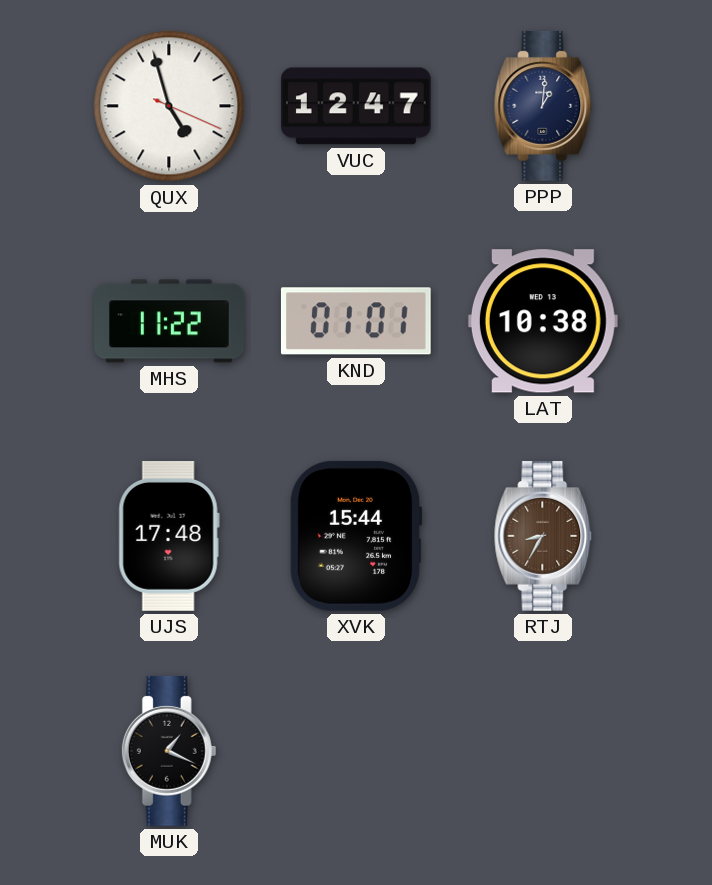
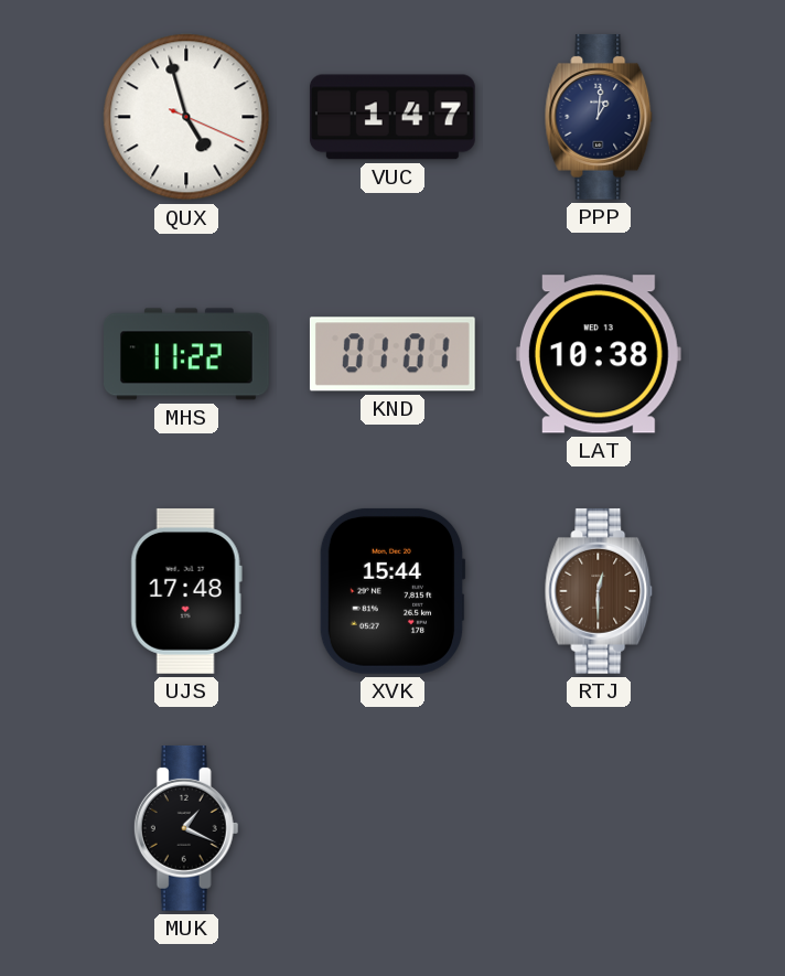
VUC: 12:47 -> 1:47 (392, 117)
RTJ: 8:35 -> 12:30 (599, 591)
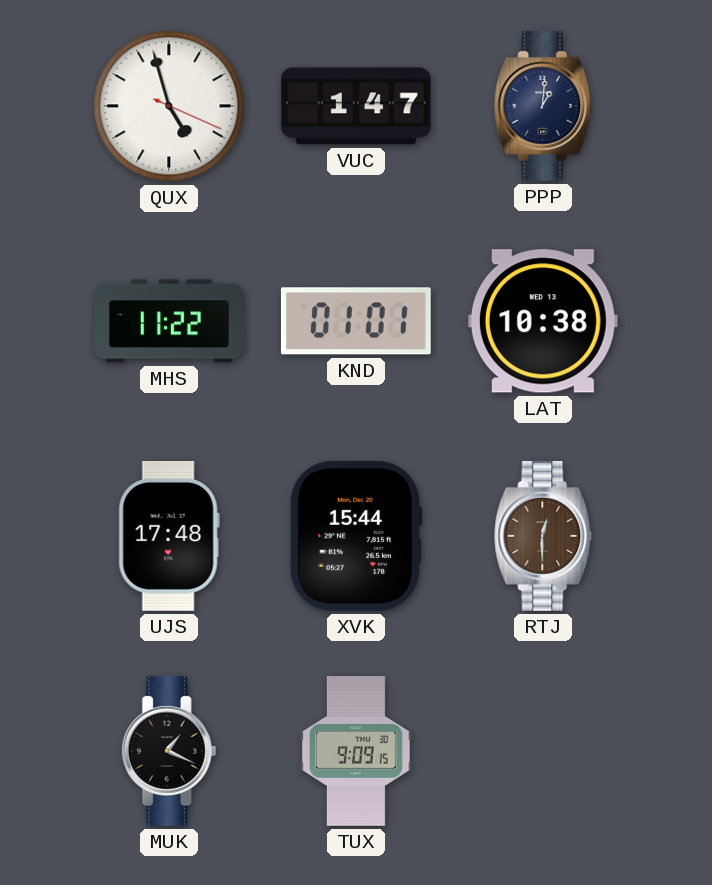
TUX: none -> 9:09 (356, 752)
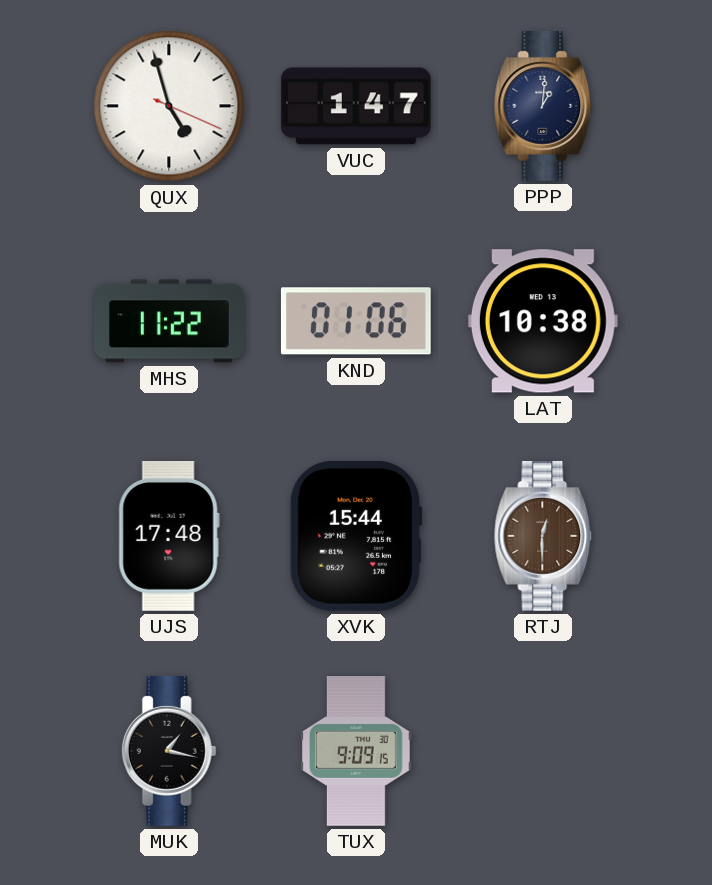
KND: 01:01 -> 01:06 (356, 321)
MUK: 1:19 -> 1:17 (169, 751)
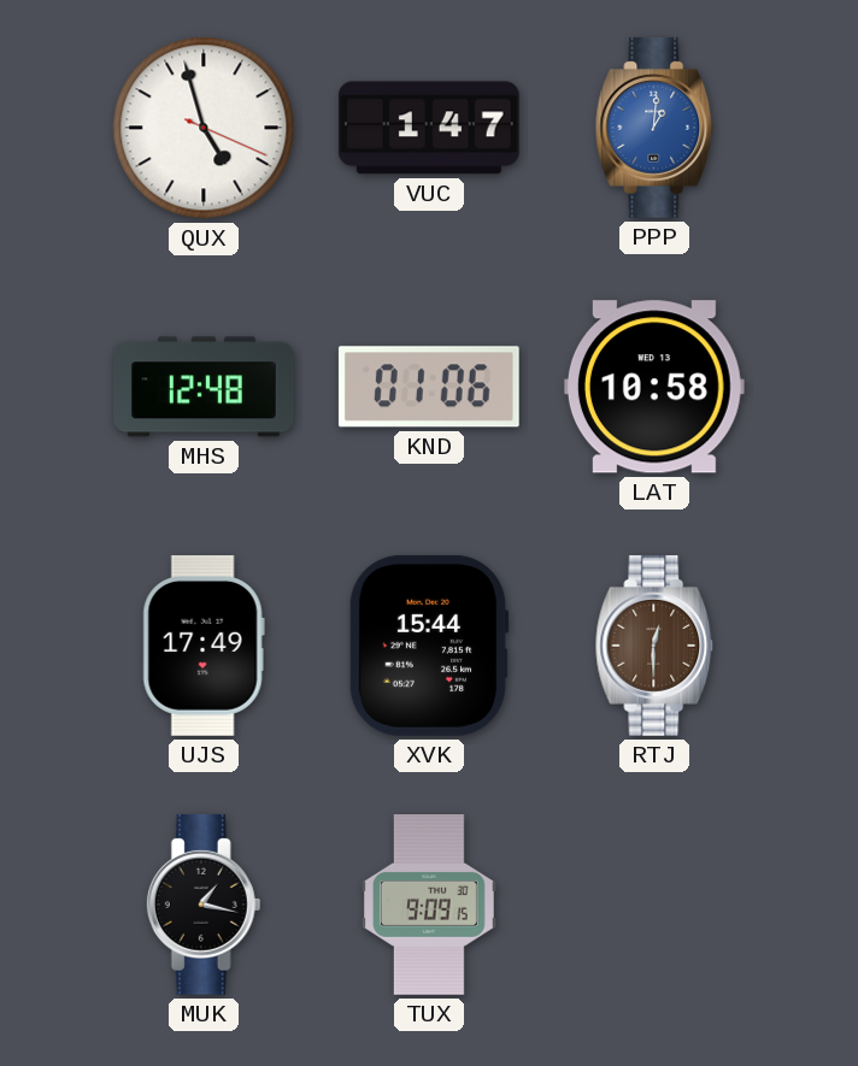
PPP dial: navy -> blue (654, 128)
MHS: 11:22 -> 12:48 (205, 387)
LAT: 10:38 -> 10:58 (654, 387)
UJS: 17:48 -> 17:49 (204, 646)
